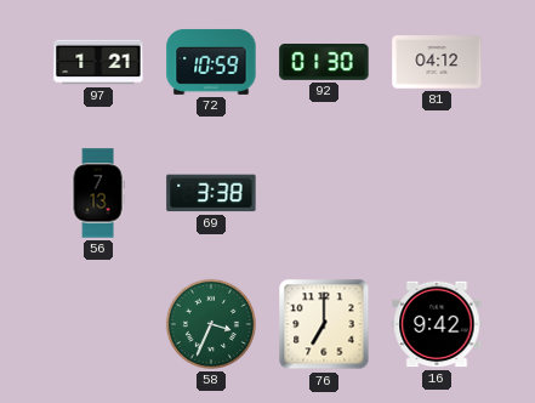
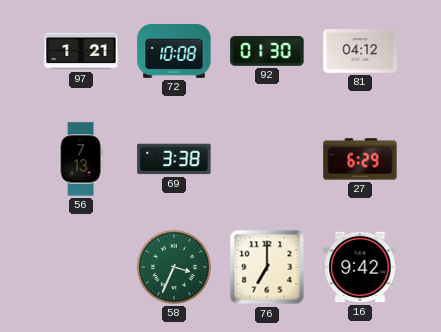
72: 10:59 -> 10:08 (174, 51)
27: none -> 6:29 (360, 159)
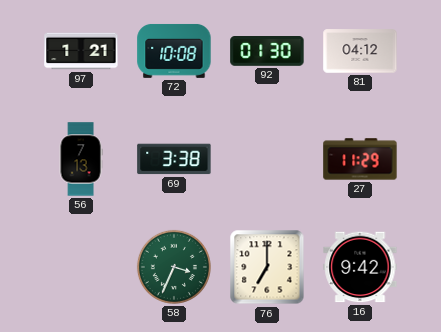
27: 6:29 -> 11:29 (360, 159)
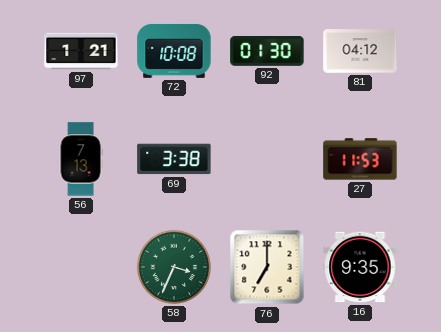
27: 11:29 -> 11:53 (360, 159)
16: 9:42 -> 9:35 (360, 267)
